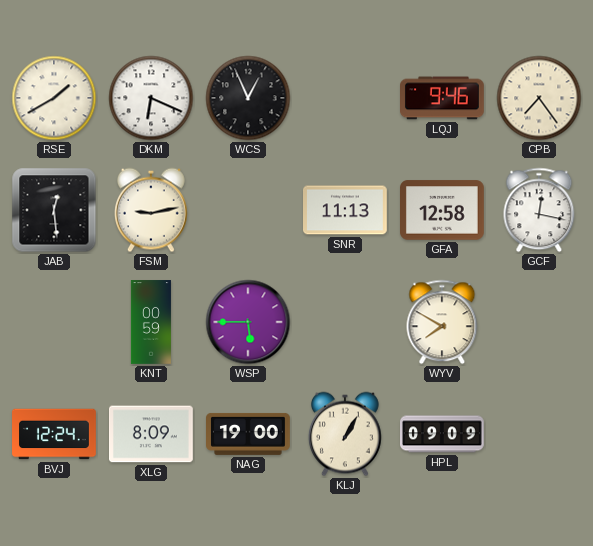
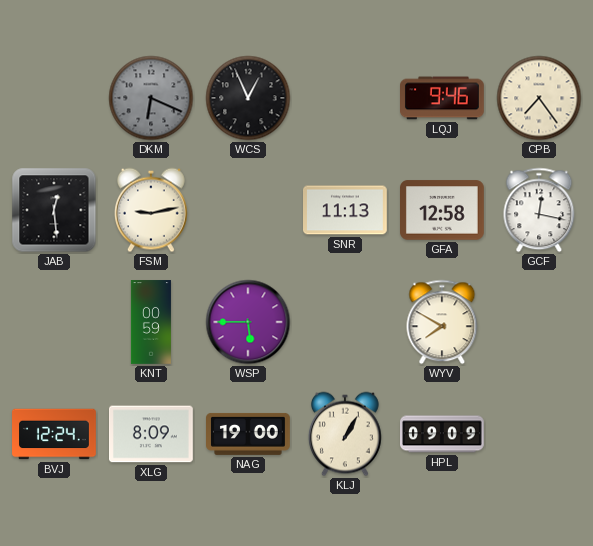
RSE: 1:40 -> none (54, 98)
DKM dial: white -> grey (151, 98)
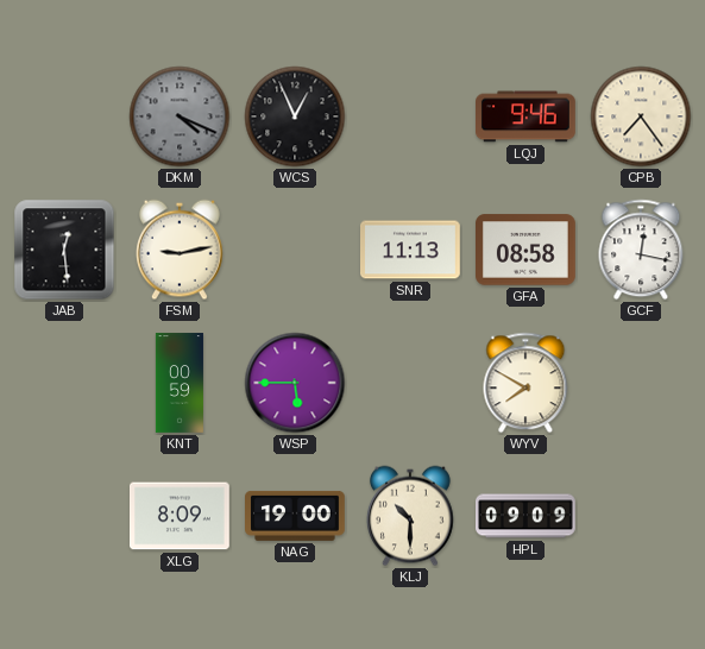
DKM: 6:19 -> 4:19 (180, 116)
GFA: 12:58 -> 08:58 (527, 250)
BVJ: 12:24 -> none (54, 434)
KLJ: 1:05 -> 10:30 (410, 516)
